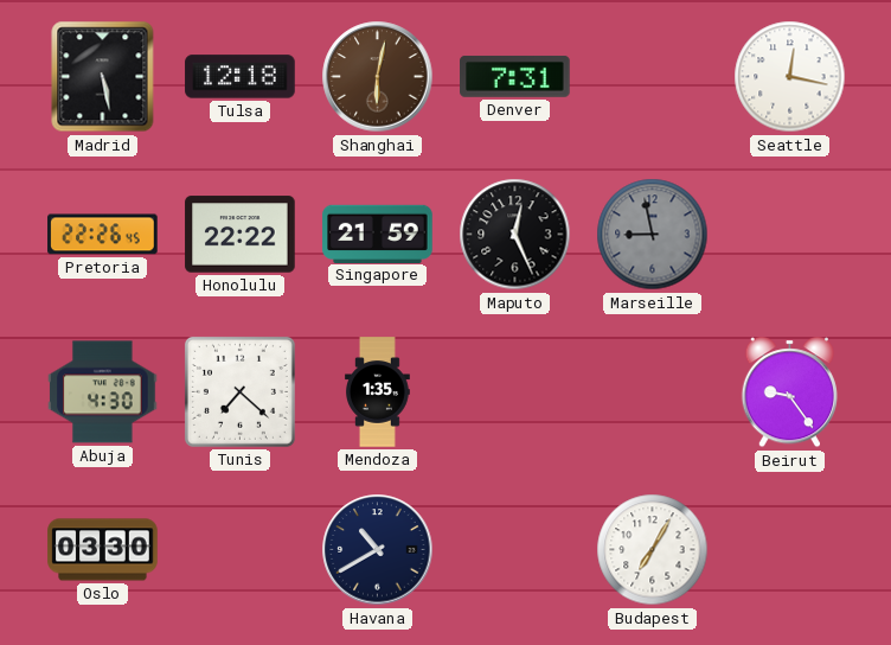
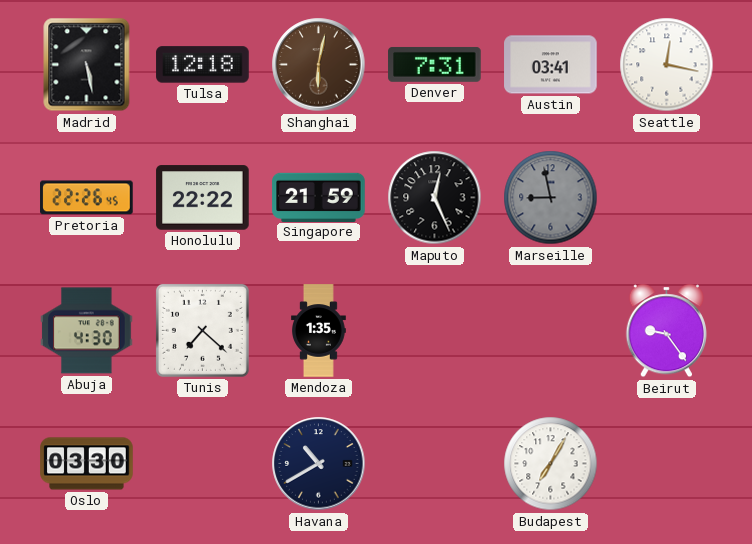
Austin: none -> 03:41 (551, 65)
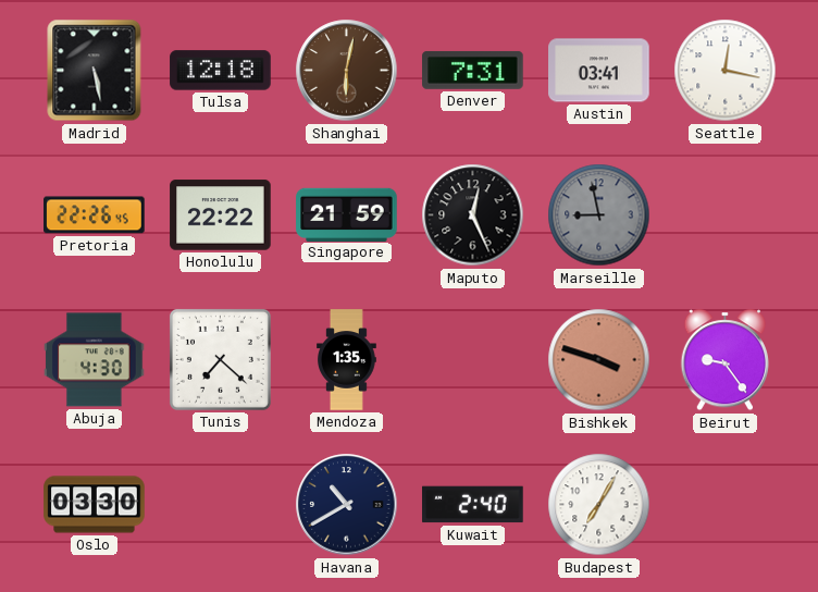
Bishkek: none -> 3:48 (599, 360)
Kuwait: none -> 2:40 (473, 505)
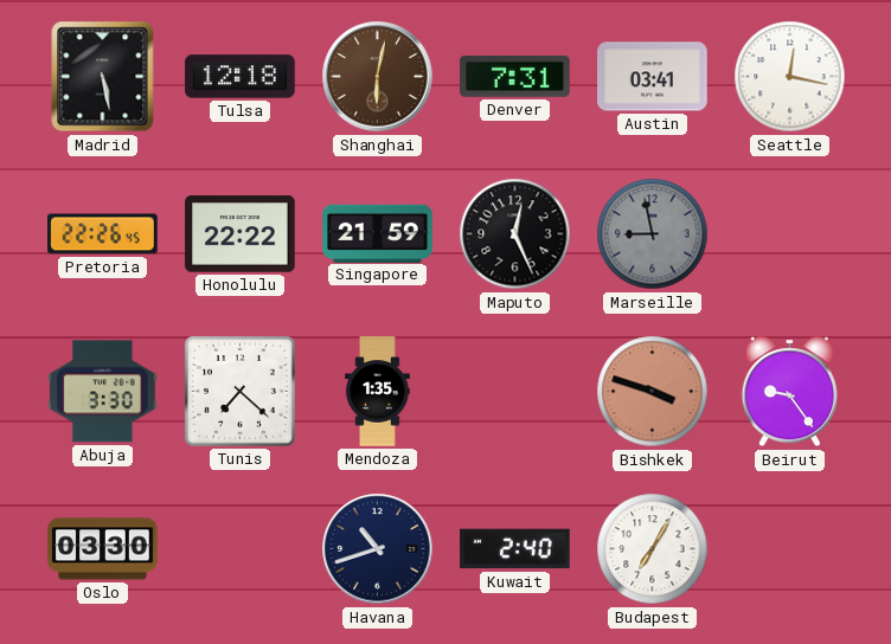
Abuja: 4:30 -> 3:30 (103, 392)
Havana: 10:40 -> 10:42 (378, 549)
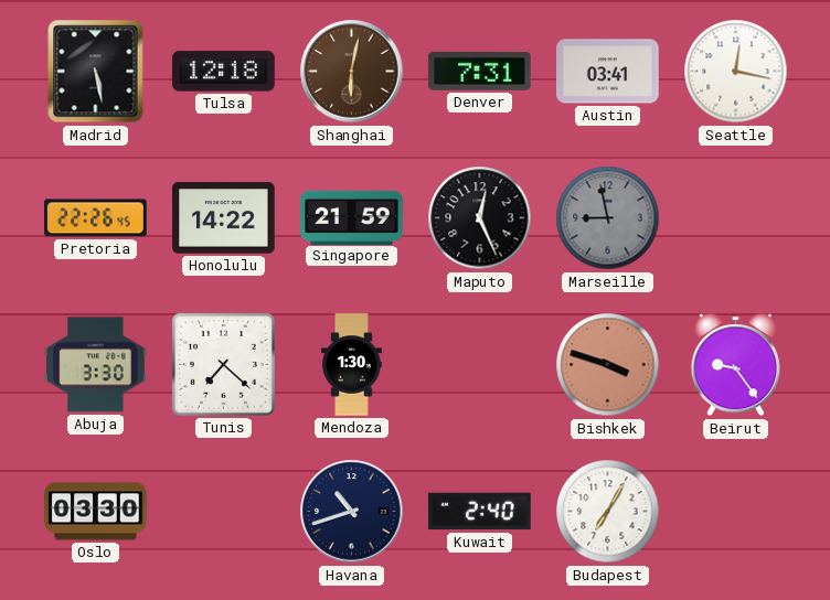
Honolulu: 22:22 -> 14:22 (224, 218)
Mendoza: 1:35 -> 1:30 (352, 365)
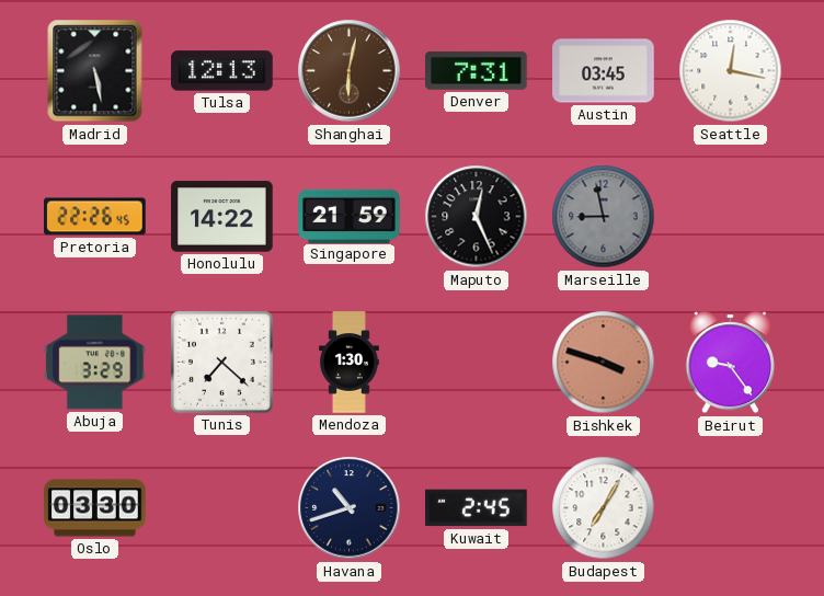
Tulsa: 12:18 -> 12:13 (222, 71)
Austin: 03:41 -> 03:45 (604, 71)
Abuja: 3:30 -> 3:29 (95, 363)
Kuwait: 2:40 -> 2:45 (477, 508)
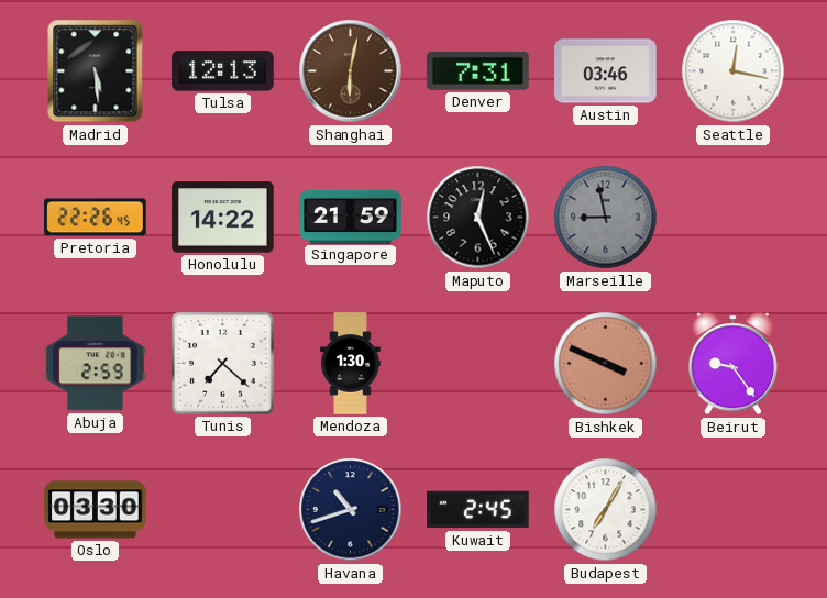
Madrid: 5:28 -> 5:29 (96, 71)
Austin: 03:45 -> 03:46 (606, 71)
Abuja: 3:29 -> 2:59 (96, 364)
Bishkek: 3:48 -> 3:49 (606, 364)
